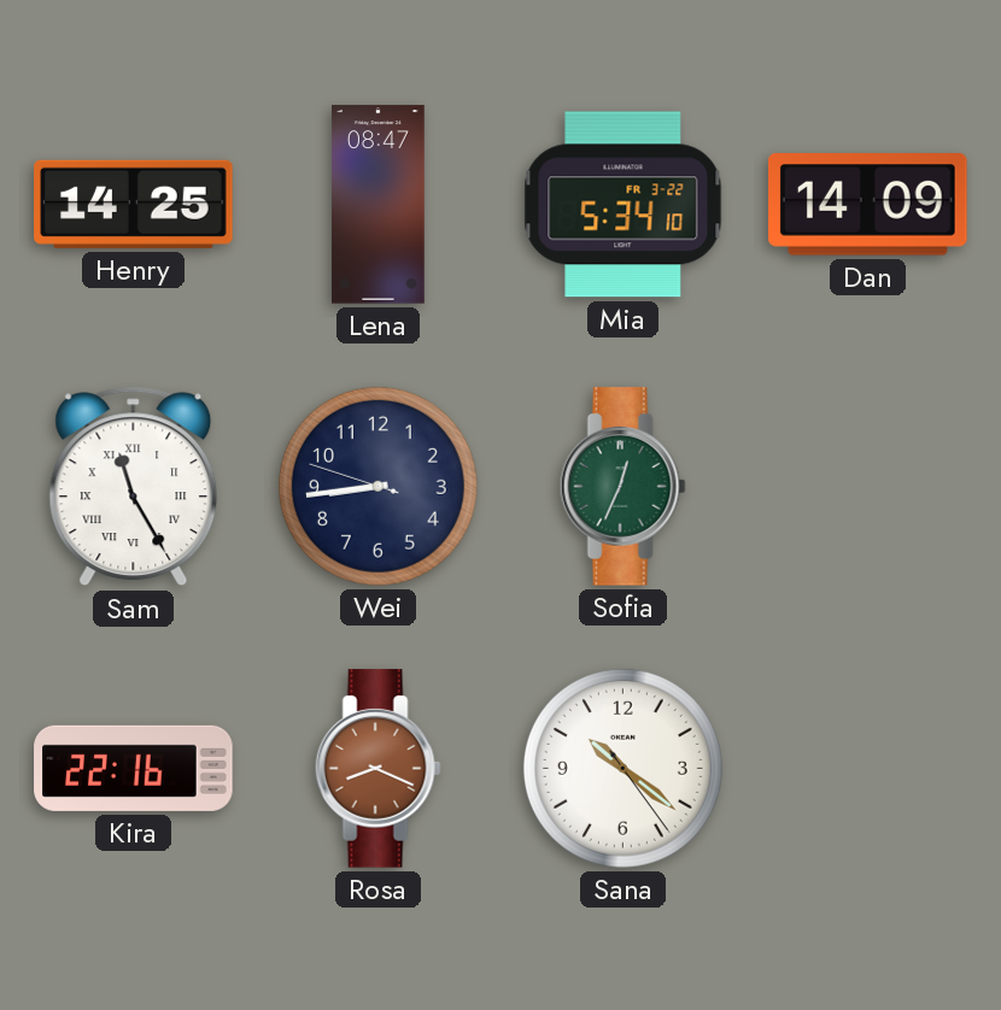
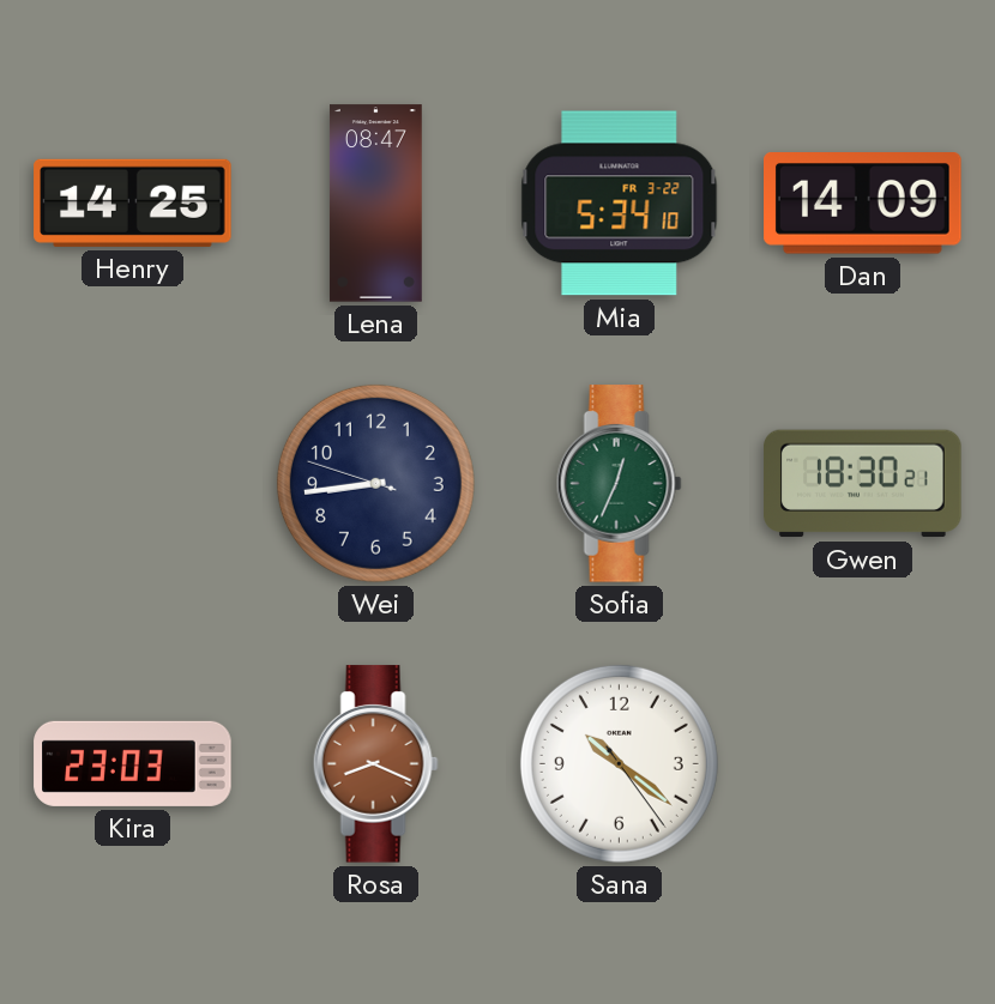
Sam: 11:25 -> none (134, 487)
Gwen: none -> 18:30 (863, 484)
Kira: 22:16 -> 23:03 (133, 763)
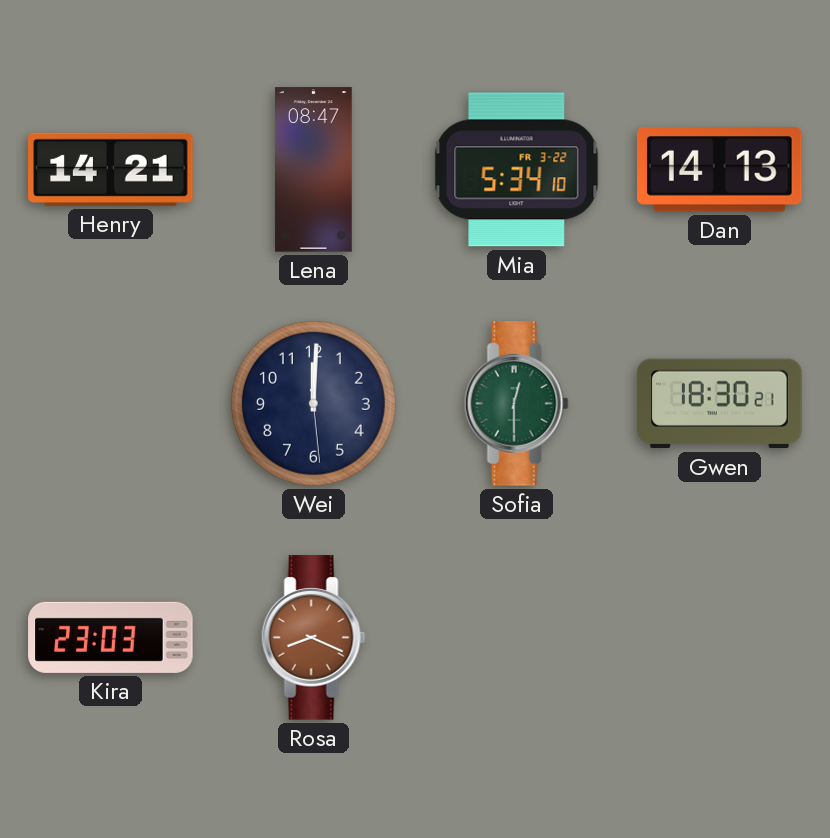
Henry: 14:25 -> 14:21 (111, 169)
Dan: 14:09 -> 14:13 (720, 170)
Wei: 8:43 -> 12:00 (313, 403)
Sofia: 12:34 -> 12:30 (516, 404)
Sana: 10:21 -> none (619, 763)
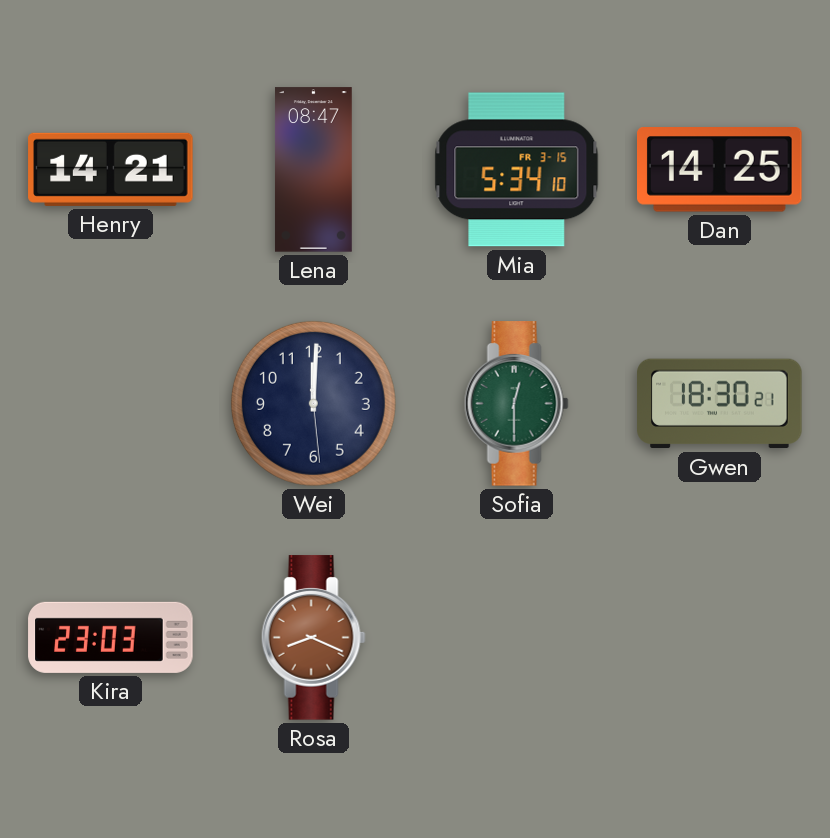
Mia date: FR 3-22 -> FR 3-15 (517, 170)
Dan: 14:13 -> 14:25 (720, 170)
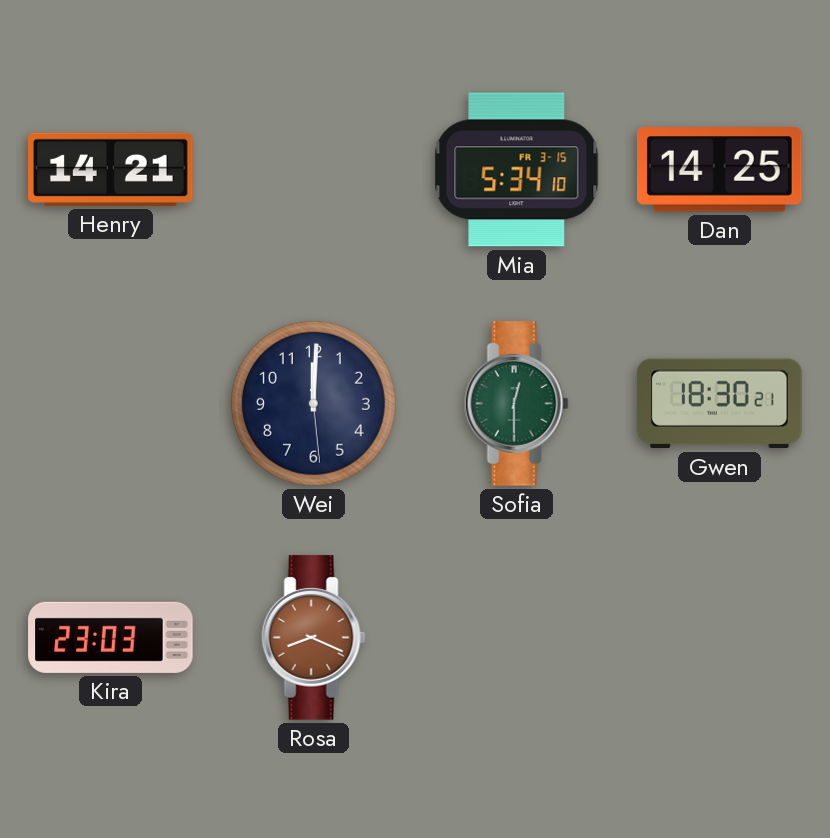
Lena: 08:47 -> none (313, 170)
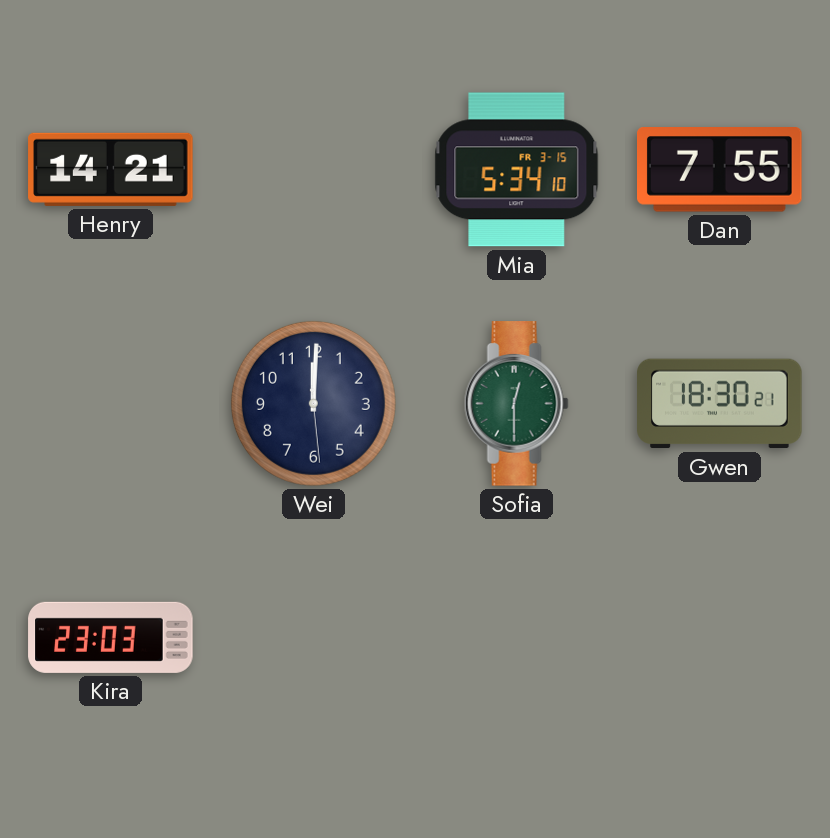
Dan: 14:25 -> 7:55 (720, 170)
Rosa: 8:19 -> none (313, 638)
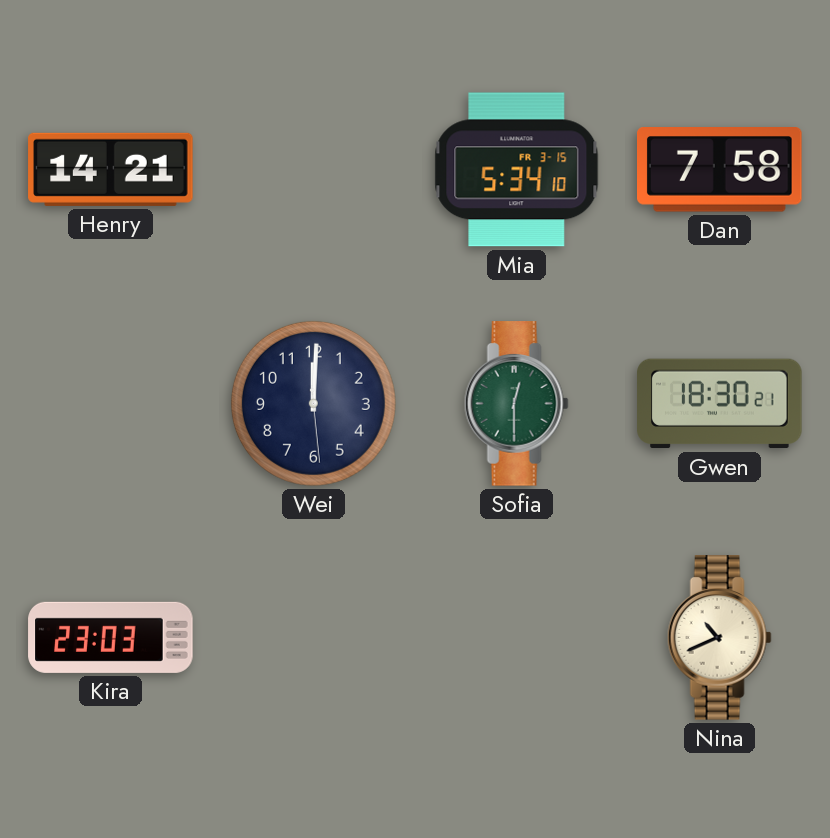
Dan: 7:55 -> 7:58 (720, 170)
Nina: none -> 10:41 (719, 638)
